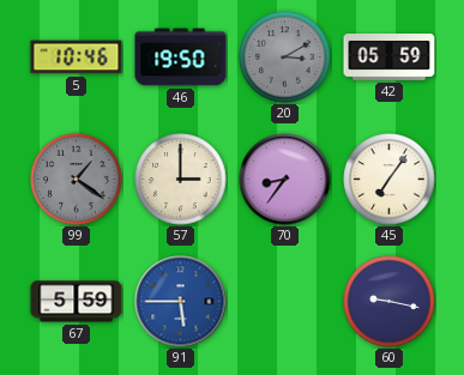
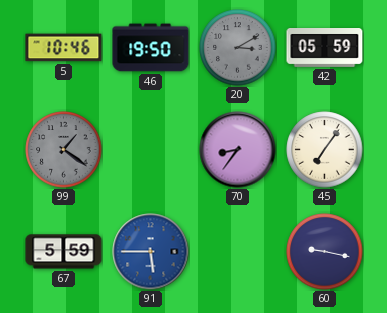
57: 3:00 -> none (181, 180)
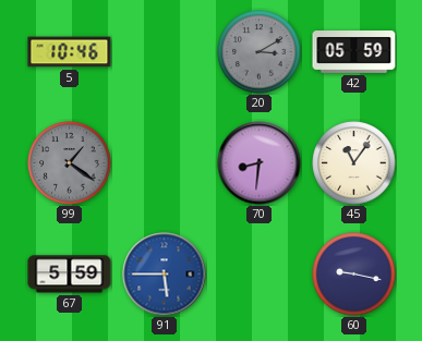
46: 19:50 -> none (151, 48)
70: 8:36 -> 8:31 (260, 163)
45: 7:06 -> 11:06 (354, 163)
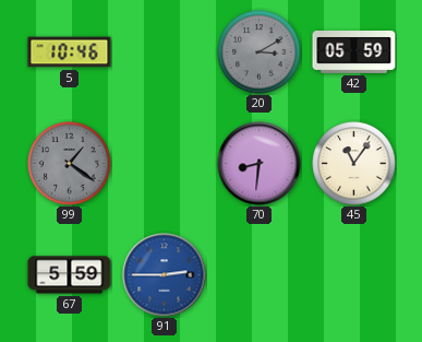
91: 5:45 -> 2:45 (165, 275)
60: 9:17 -> none (354, 275)
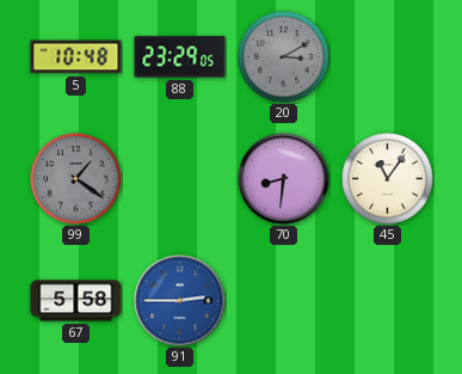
5: 10:46 -> 10:48 (76, 57)
88: none -> 23:29 (180, 57)
42: 05:59 -> none (354, 52)
67: 5:59 -> 5:58 (76, 301)
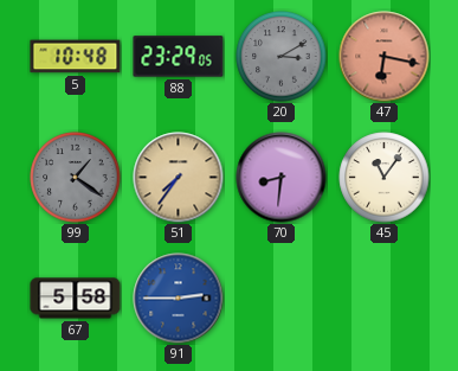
47: none -> 6:17 (385, 57)
51: none -> 7:36 (179, 178)
